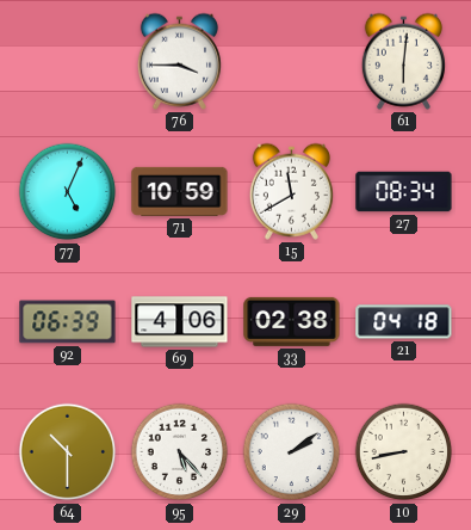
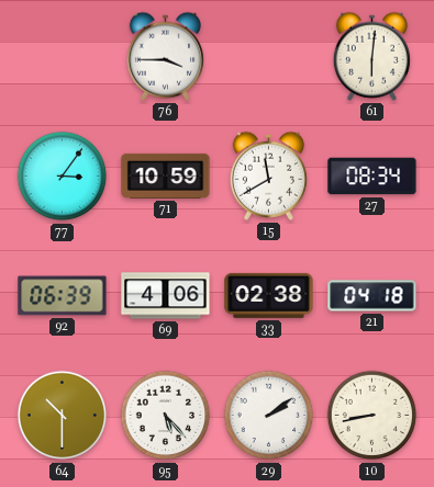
77: 5:04 -> 3:06 (63, 177)
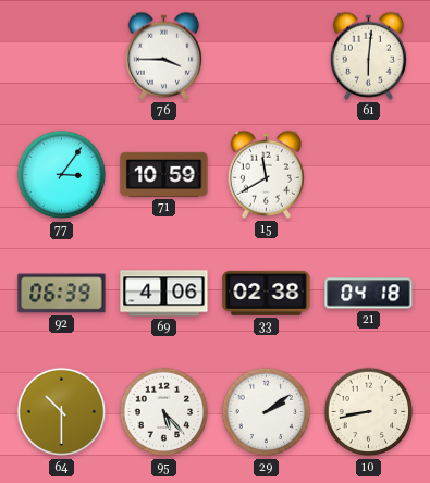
27: 08:34 -> none (372, 177)
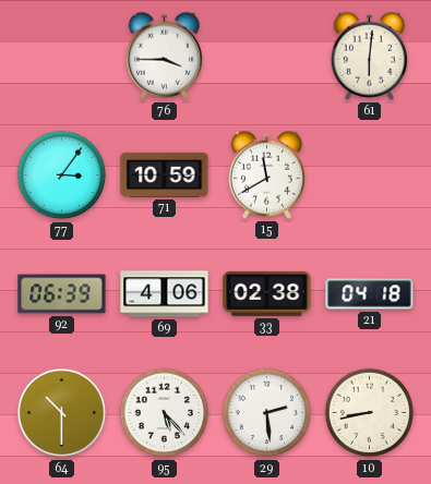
29: 2:09 -> 2:29 (267, 413)
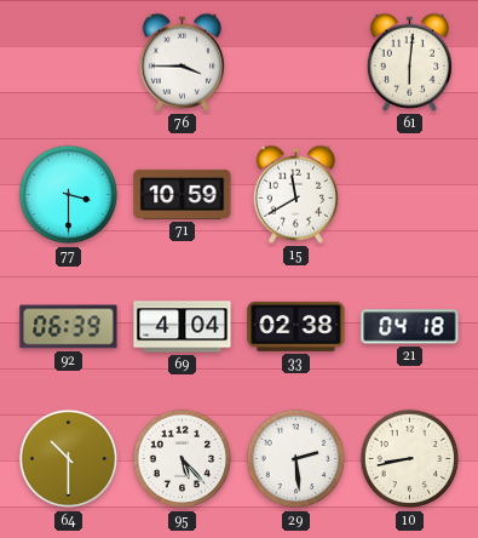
77: 3:06 -> 3:30 (69, 195)
69: 4:06 -> 4:04 (183, 327)
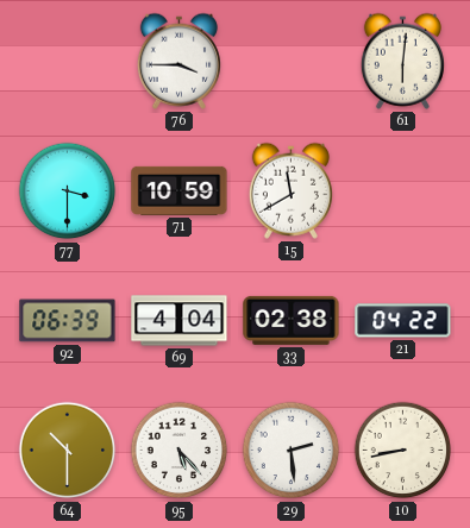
21: 04:18 -> 04:22 (403, 321)
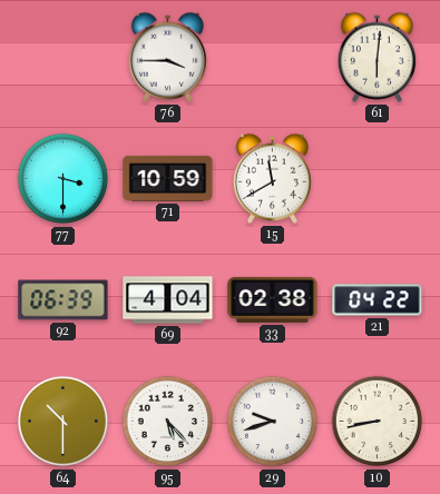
29: 2:29 -> 9:42 (273, 422)
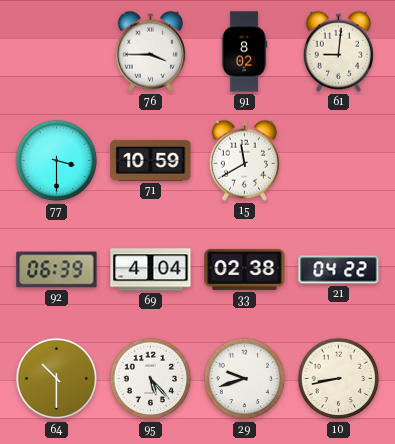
91: none -> 8:02 (244, 52)
61: 6:01 -> 9:01 (338, 51)
